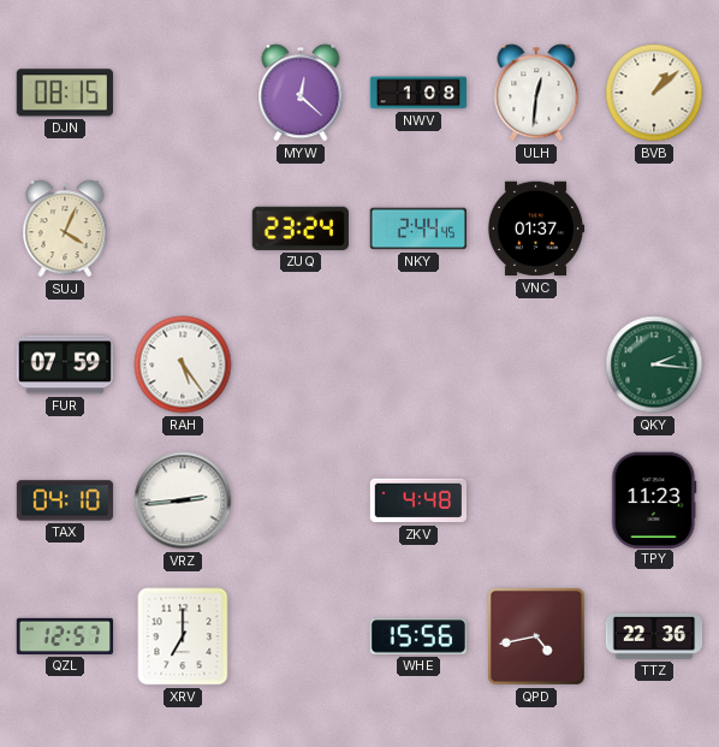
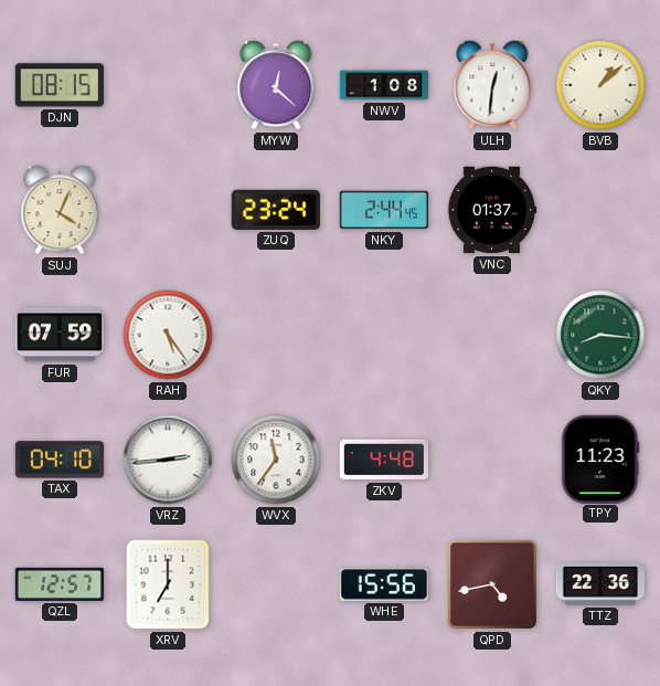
QKY: 2:16 -> 8:16 (600, 335)
WVX: none -> 11:36 (276, 460)
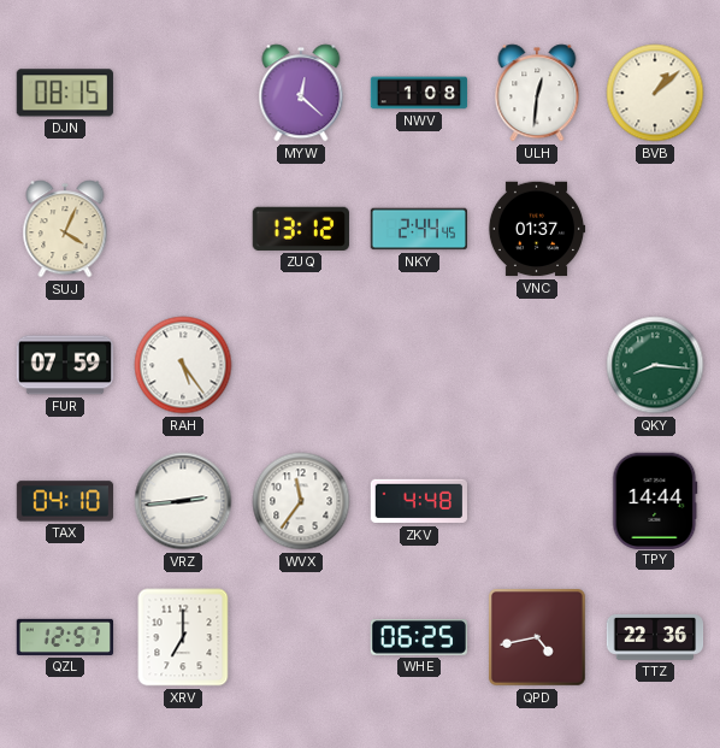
ZUQ: 23:24 -> 13:12 (301, 229)
TPY: 11:23 -> 14:44 (655, 500)
WHE: 15:56 -> 06:25 (418, 637)
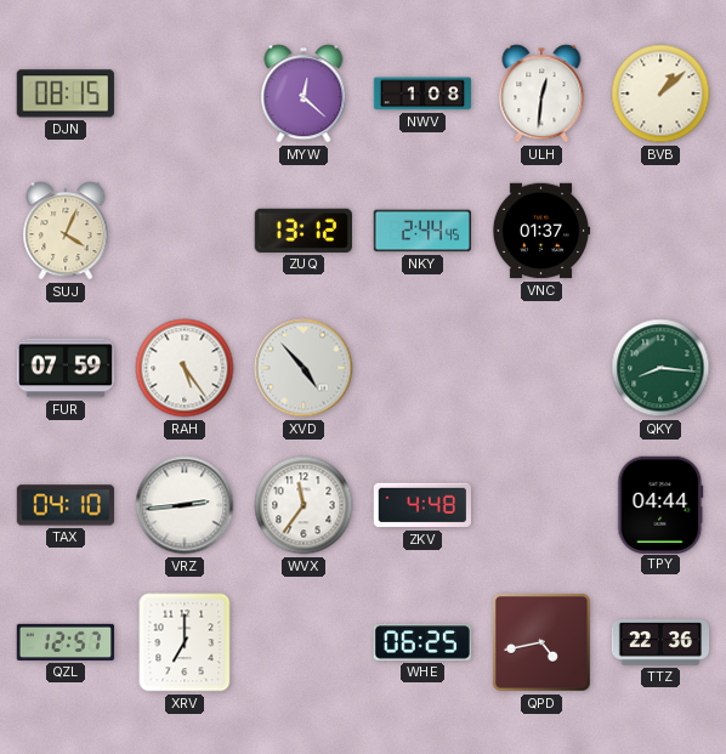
XVD: none -> 4:53 (304, 368)
TPY: 14:44 -> 04:44 (660, 504)
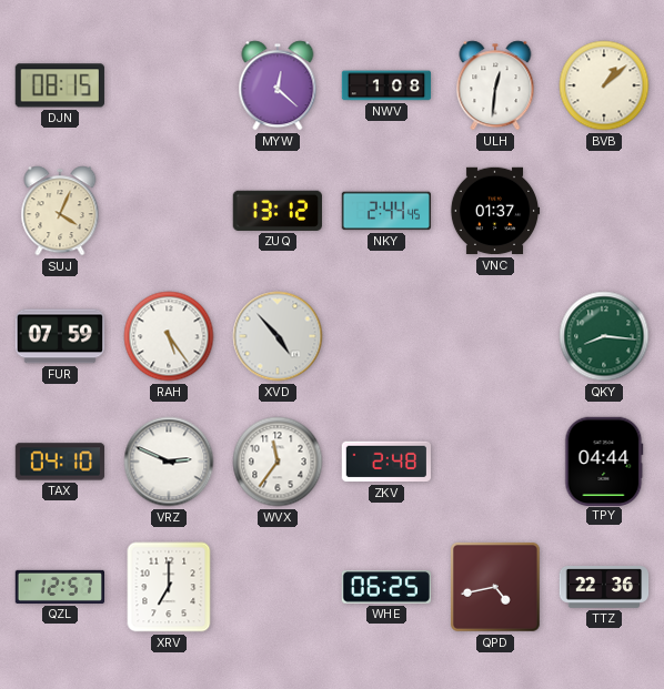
VRZ: 2:44 -> 2:49 (169, 462)
ZKV: 4:48 -> 2:48 (385, 462)
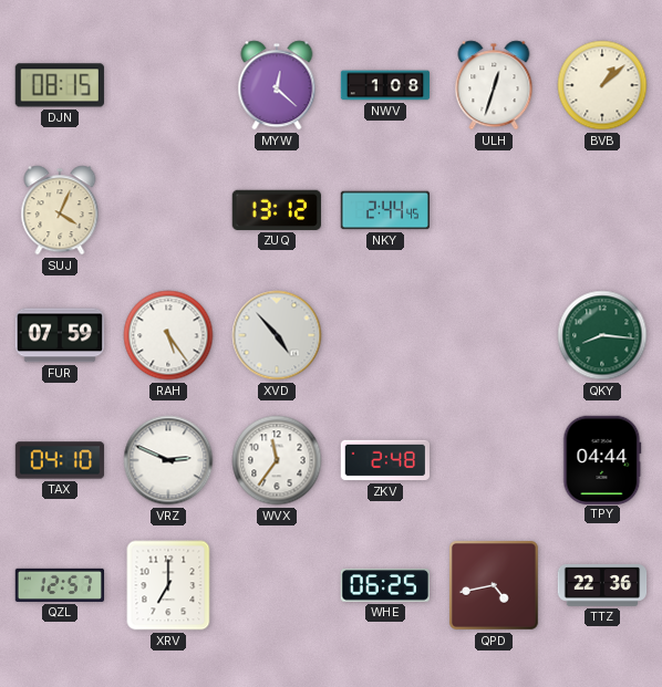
ULH: 12:31 -> 12:33 (494, 85)
VNC: 01:37 -> none (495, 211)
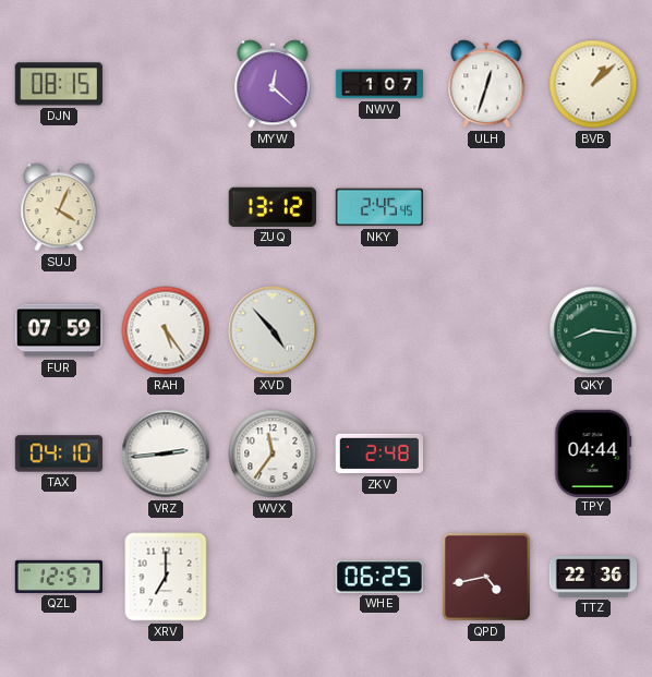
NWV: 1:08 -> 1:07 (379, 84)
NKY: 2:44 -> 2:45 (378, 207)
VRZ: 2:49 -> 2:44 (166, 454)
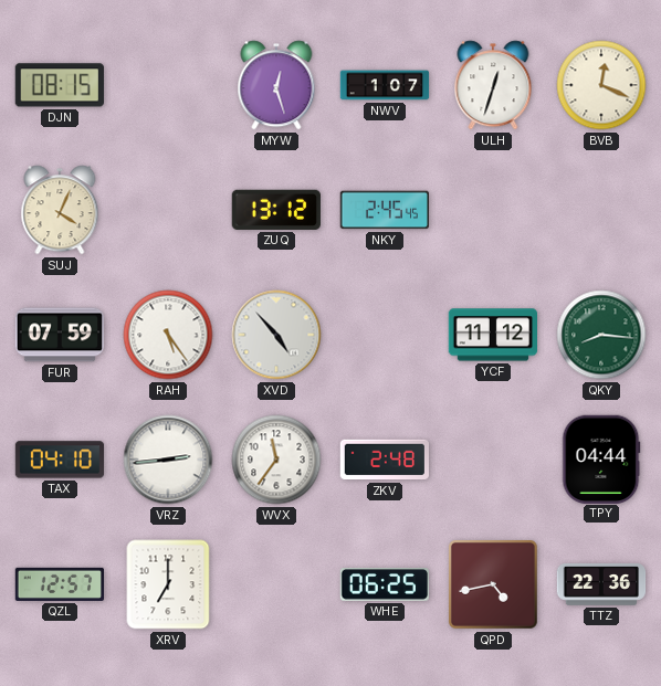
MYW: 12:22 -> 12:27 (276, 85)
BVB: 1:08 -> 12:19 (601, 85)
YCF: none -> 11:12 (493, 335)
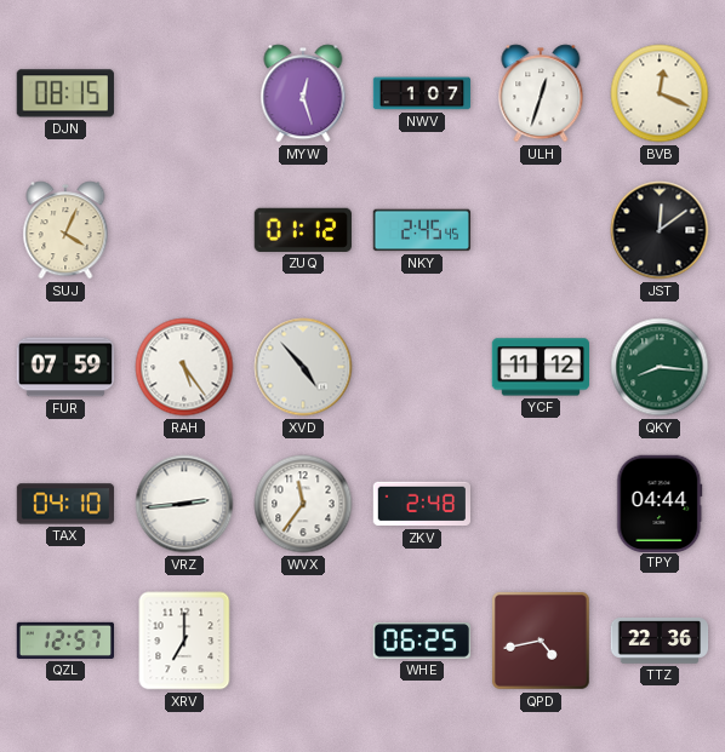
ZUQ: 13:12 -> 01:12 (303, 230)
JST: none -> 12:09 (660, 230)
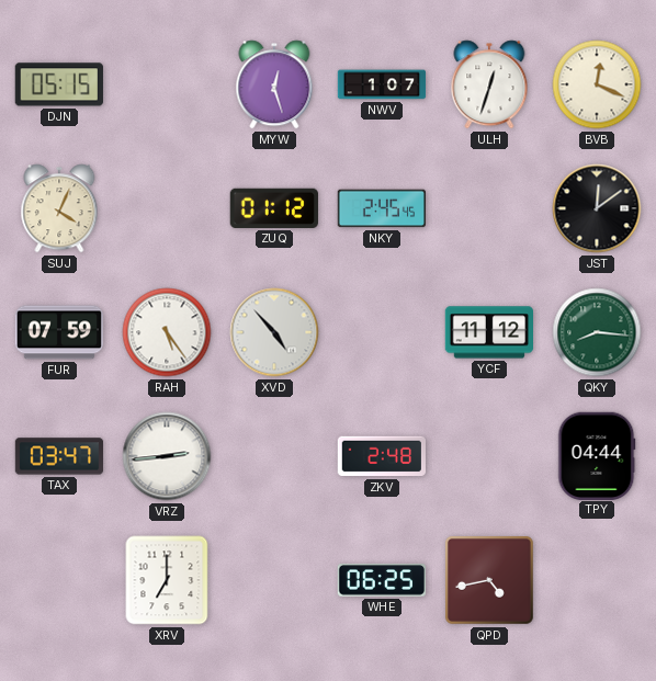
DJN: 08:15 -> 05:15 (59, 84)
TAX: 04:10 -> 03:47 (59, 456)
WVX: 11:36 -> none (303, 504)
QZL: 12:57 -> none (65, 641)
TTZ: 22:36 -> none (660, 642)
